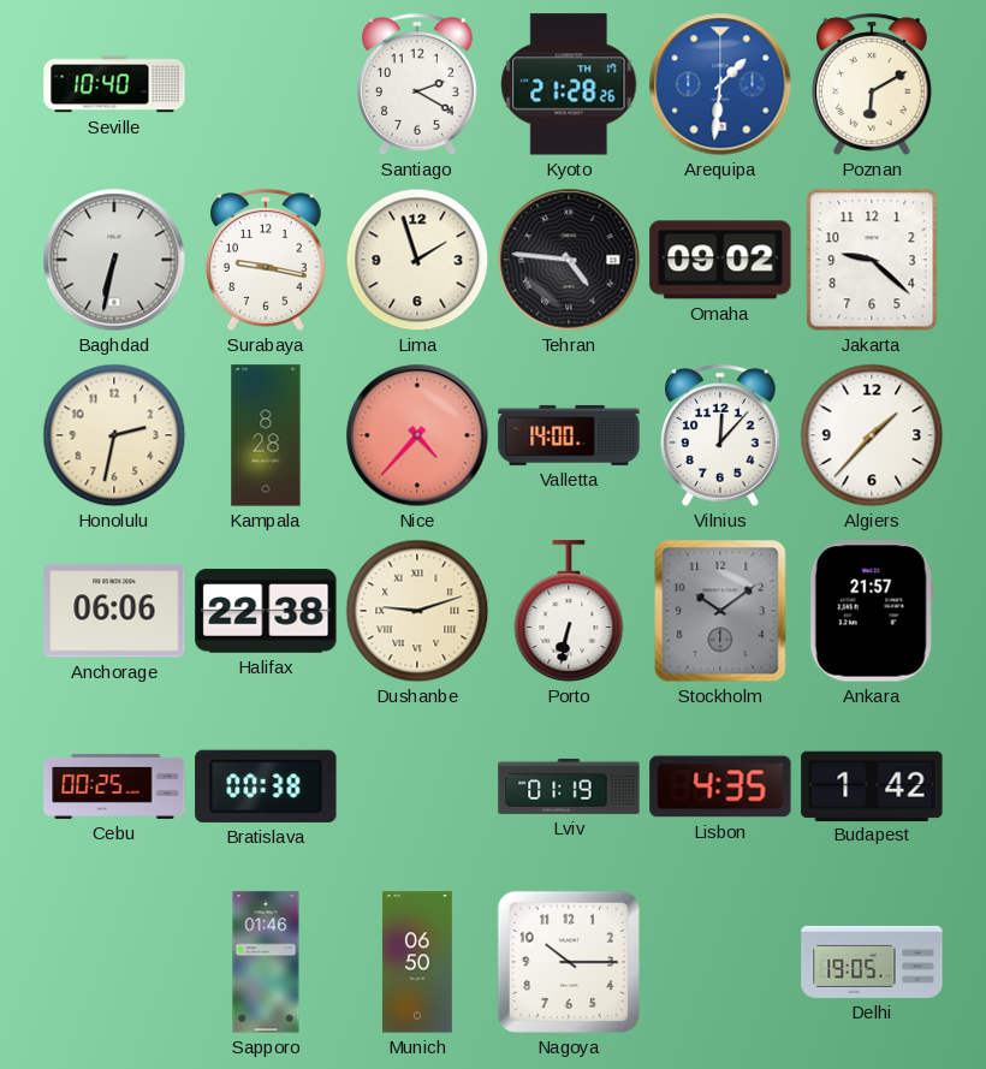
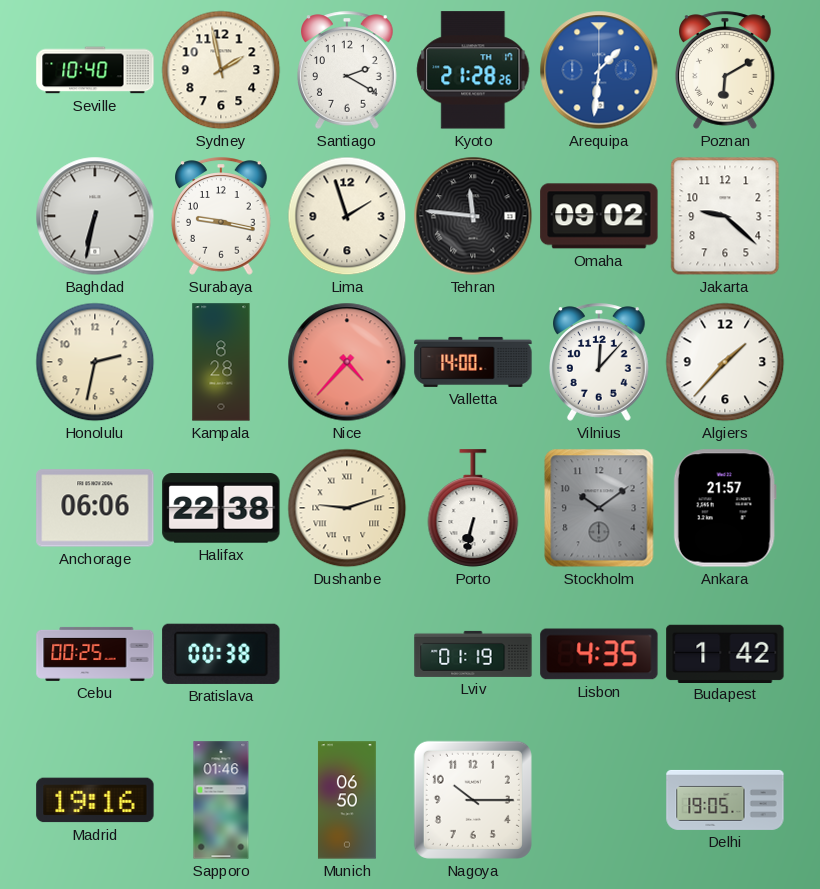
Sydney: none -> 1:58 (221, 70)
Tehran: 4:46 -> 11:46 (473, 216)
Madrid: none -> 19:16 (95, 800)
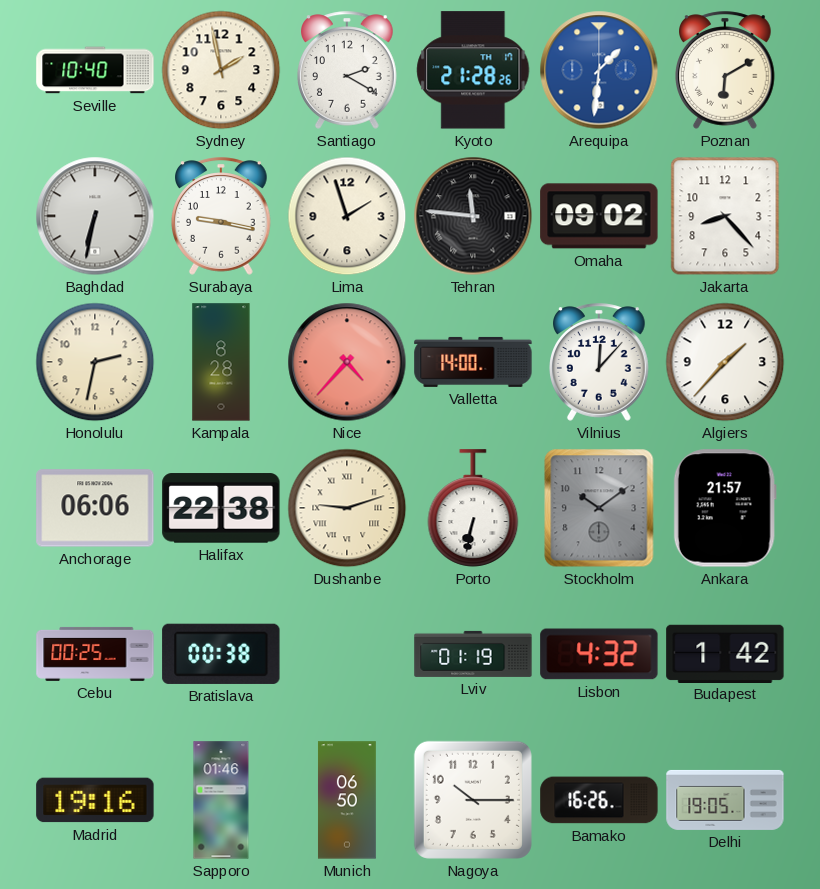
Jakarta: 9:22 -> 8:23 (725, 216)
Lisbon: 4:35 -> 4:32 (599, 654)
Bamako: none -> 16:26 (599, 800)
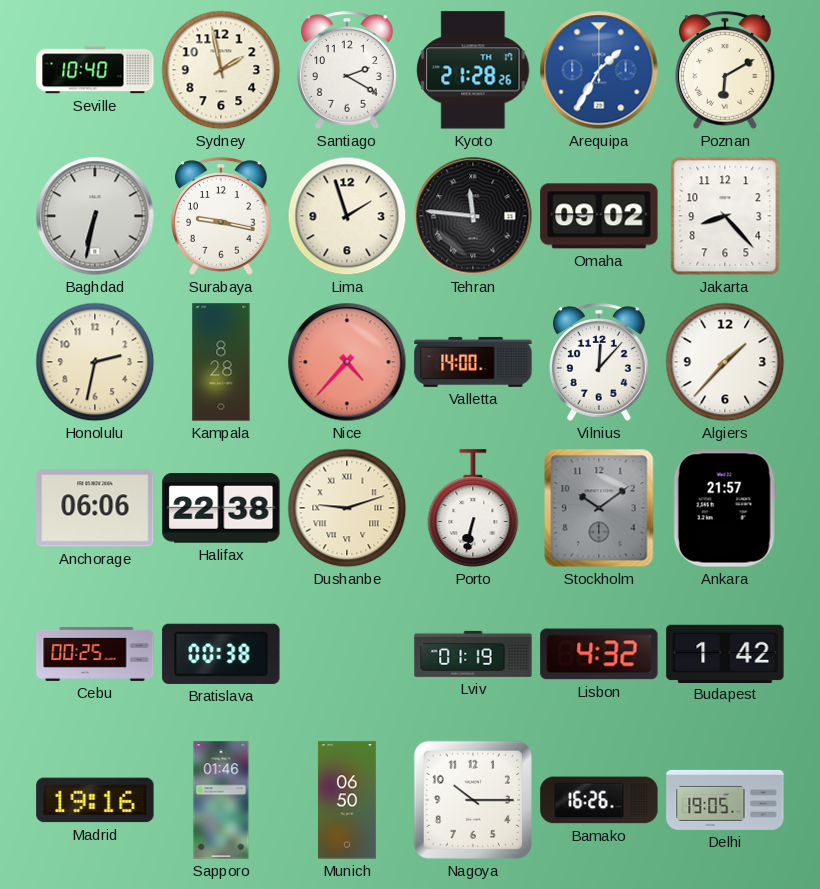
Arequipa: 1:31 -> 1:35 (599, 70)
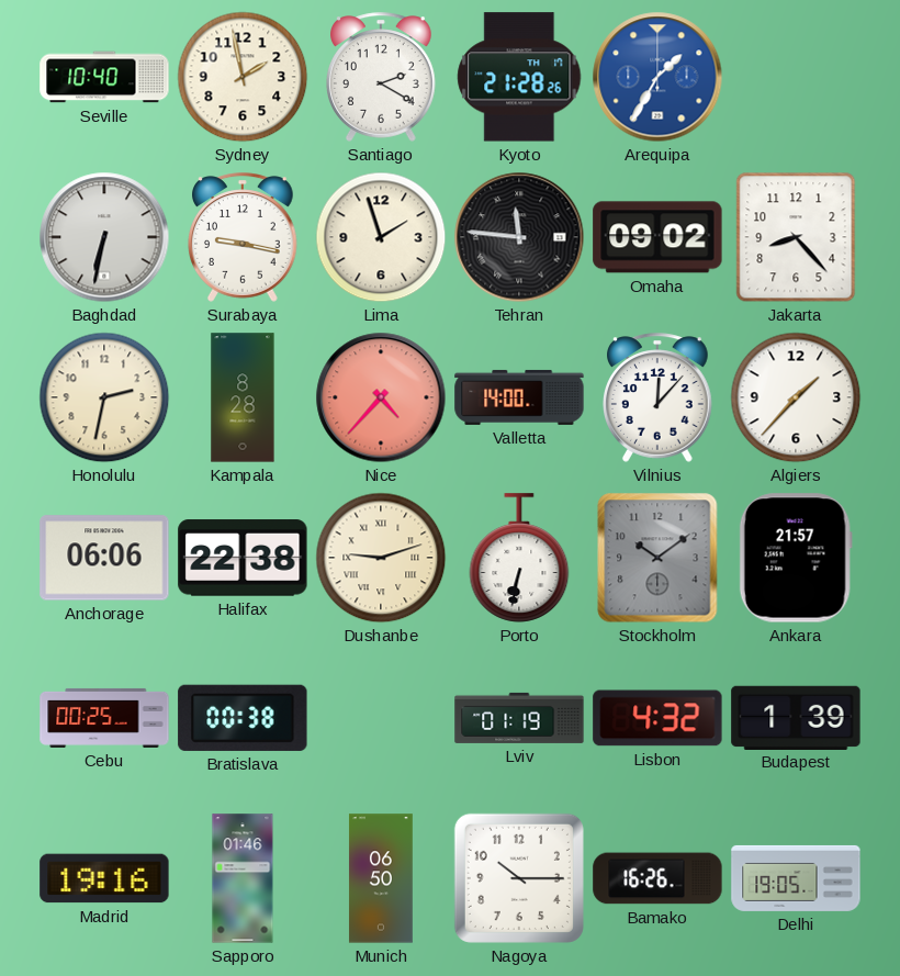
Poznan: 6:10 -> none (726, 70)
Budapest: 1:42 -> 1:39 (796, 717)
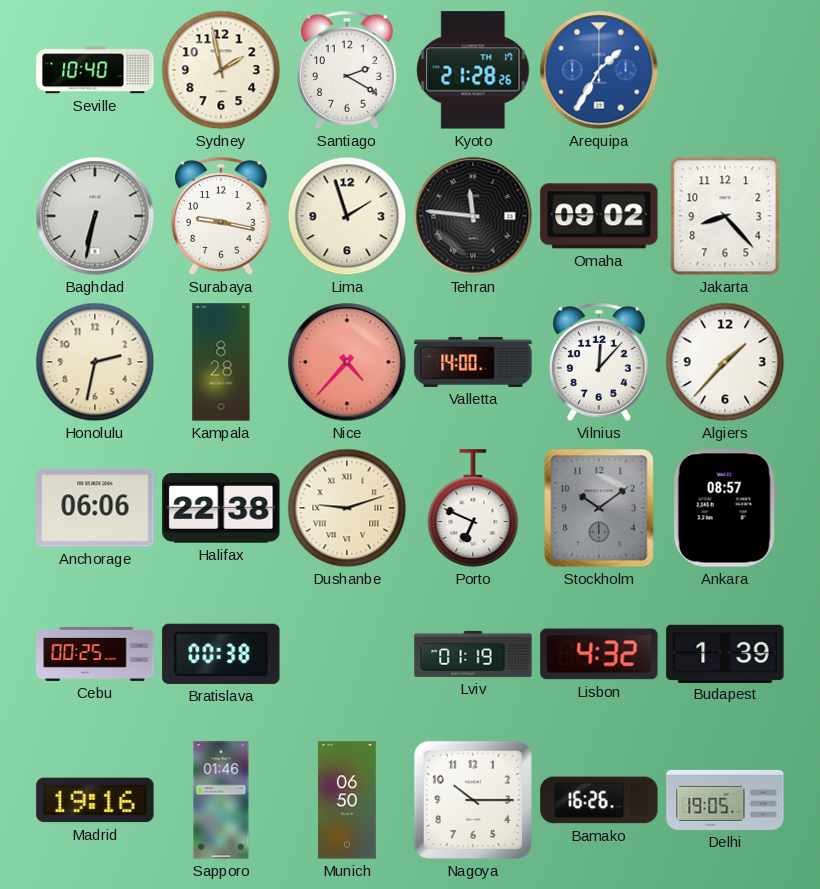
Porto: 6:32 -> 6:49 (473, 508)
Ankara: 21:57 -> 08:57 (725, 508)
